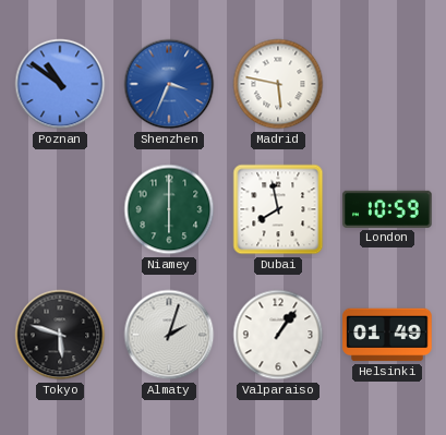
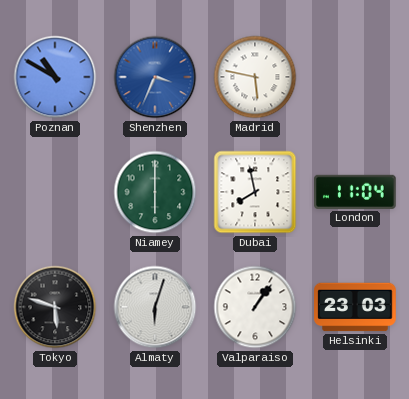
Poznan: 10:51 -> 10:50 (55, 77)
London: 10:59 -> 11:04 (356, 192)
Almaty: 2:03 -> 6:03 (155, 307)
Helsinki: 01:49 -> 23:03 (355, 307)
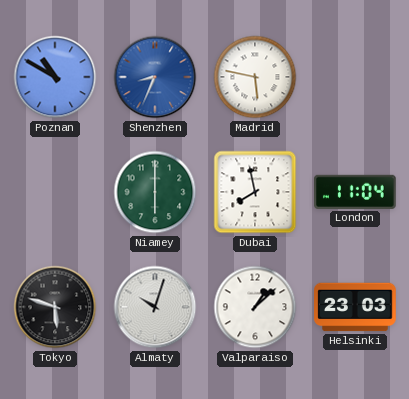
Shenzhen: 3:34 -> 8:34 (155, 77)
Almaty: 6:03 -> 10:03 (155, 307)
Valparaiso: 1:06 -> 1:08 (255, 307)
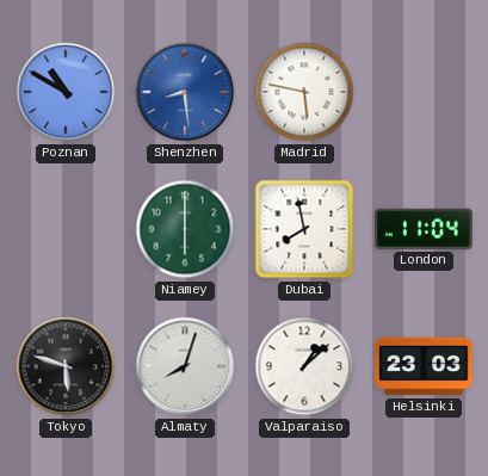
Shenzhen: 8:34 -> 8:29 (185, 92)
Almaty: 10:03 -> 8:03 (185, 366)
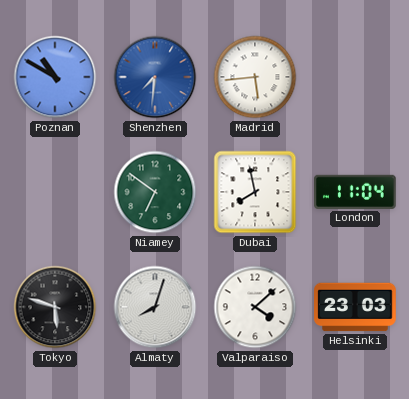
Shenzhen: 8:29 -> 7:31 (155, 77)
Madrid: 5:47 -> 5:44 (255, 77)
Niamey: 6:00 -> 6:51 (155, 192)
Valparaiso: 1:08 -> 4:08 (255, 307)
